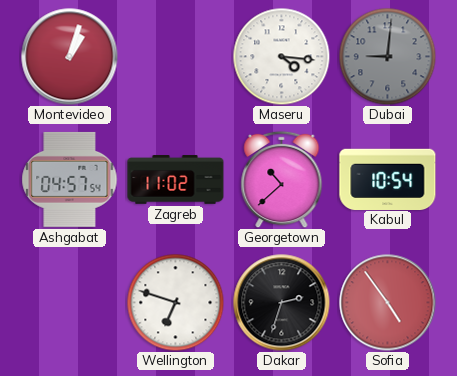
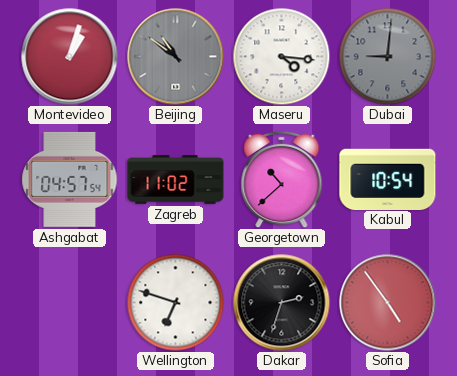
Beijing: none -> 10:51 (176, 57)
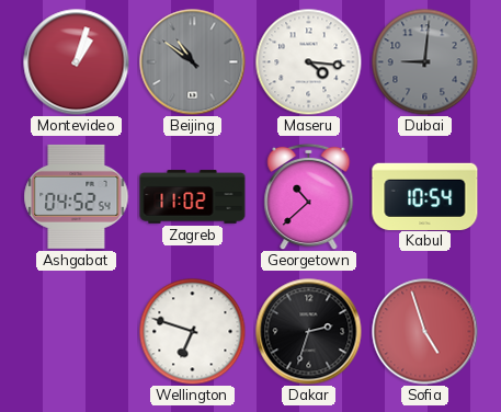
Ashgabat: 04:57 -> 04:52 (77, 196)
Sofia: 4:54 -> 4:57 (425, 332)
